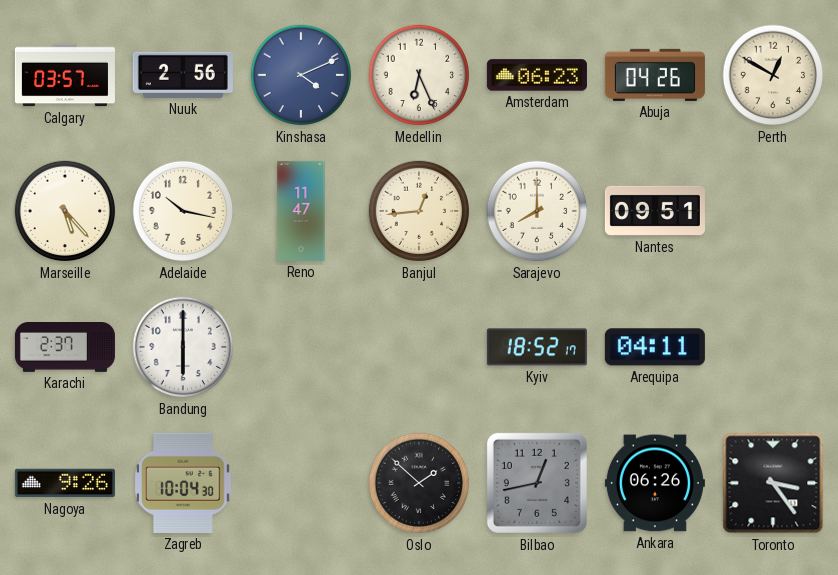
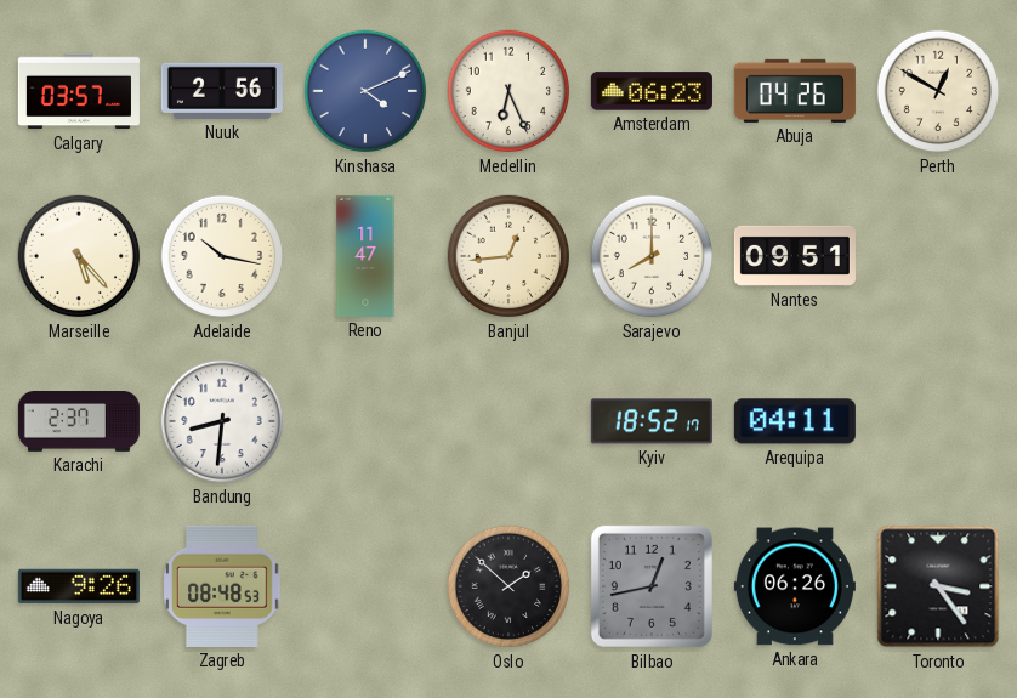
Bandung: 6:00 -> 8:31 (222, 421)
Zagreb: 10:04 -> 08:48 (222, 586)
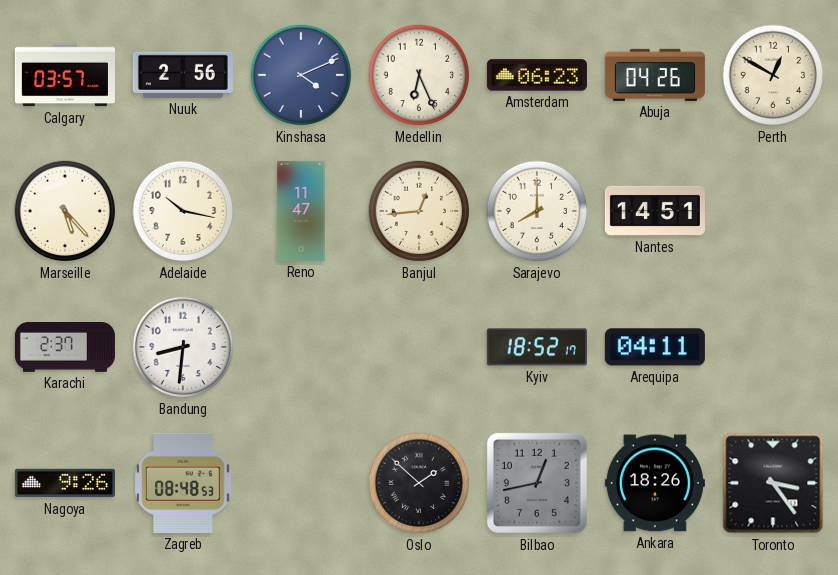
Nantes: 09:51 -> 14:51 (655, 211)
Ankara: 06:26 -> 18:26 (655, 483)
